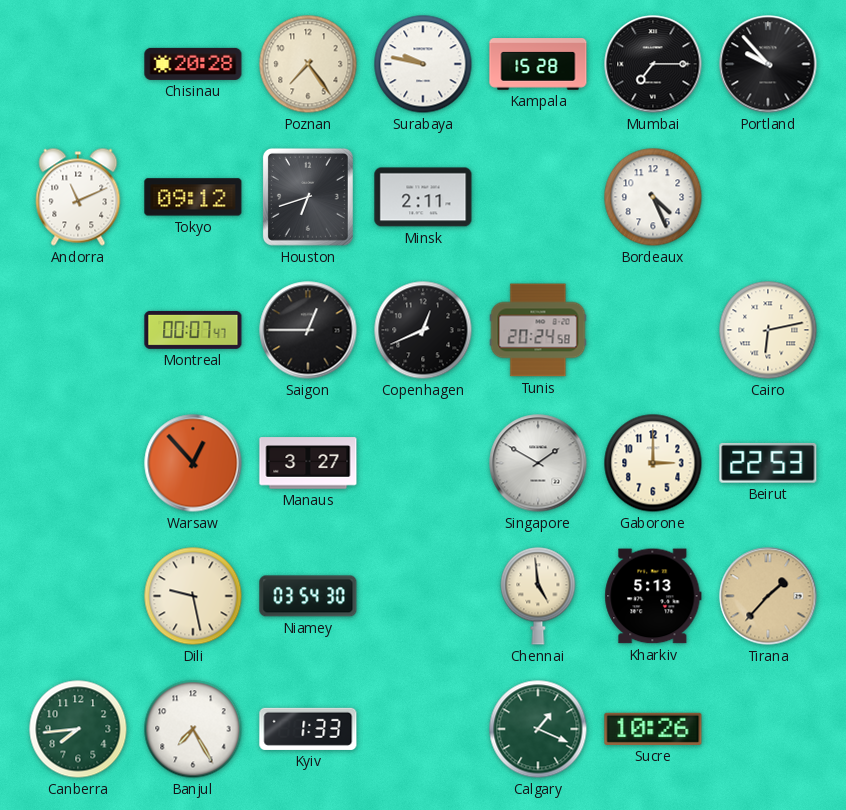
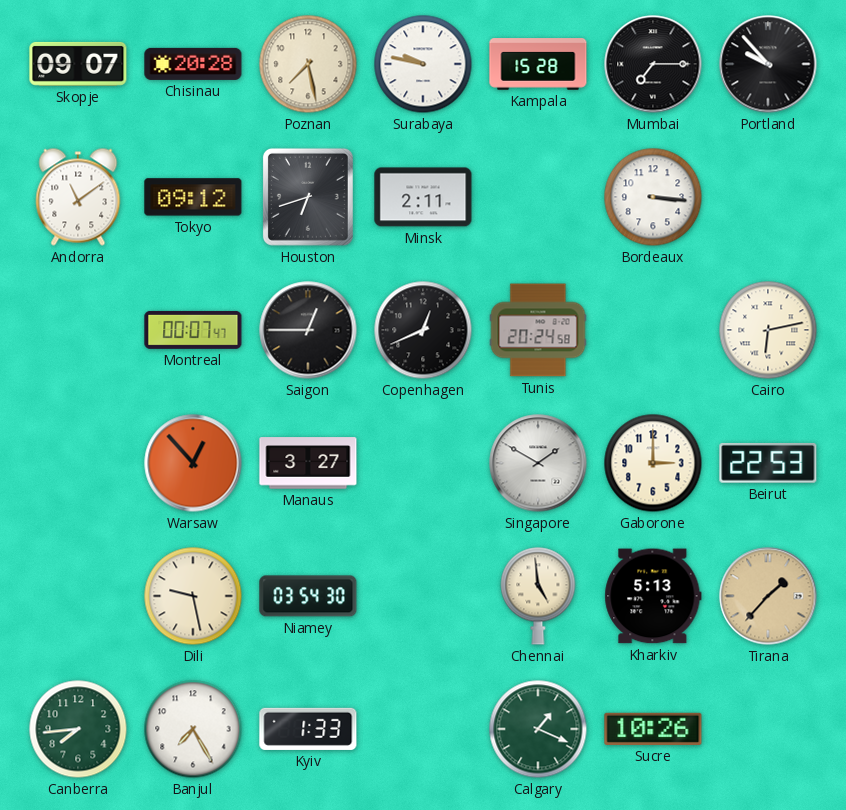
Skopje: none -> 09:07 (78, 64)
Poznan: 7:24 -> 7:28 (308, 64)
Andorra: 11:11 -> 11:09 (78, 197)
Bordeaux: 4:26 -> 3:16 (653, 197)
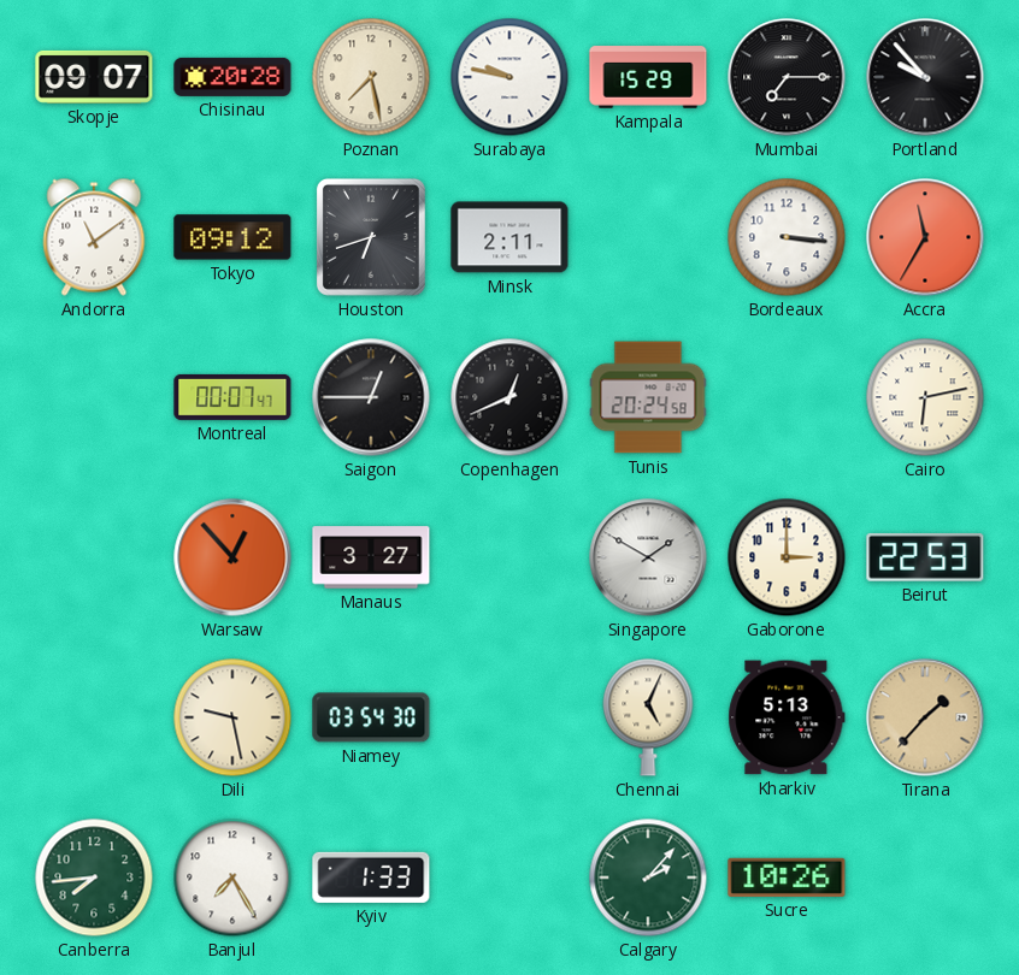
Kampala: 15:28 -> 15:29 (648, 77)
Accra: none -> 11:35 (925, 237)
Chennai: 4:59 -> 5:04 (648, 717)
Calgary: 1:19 -> 2:07 (648, 877)
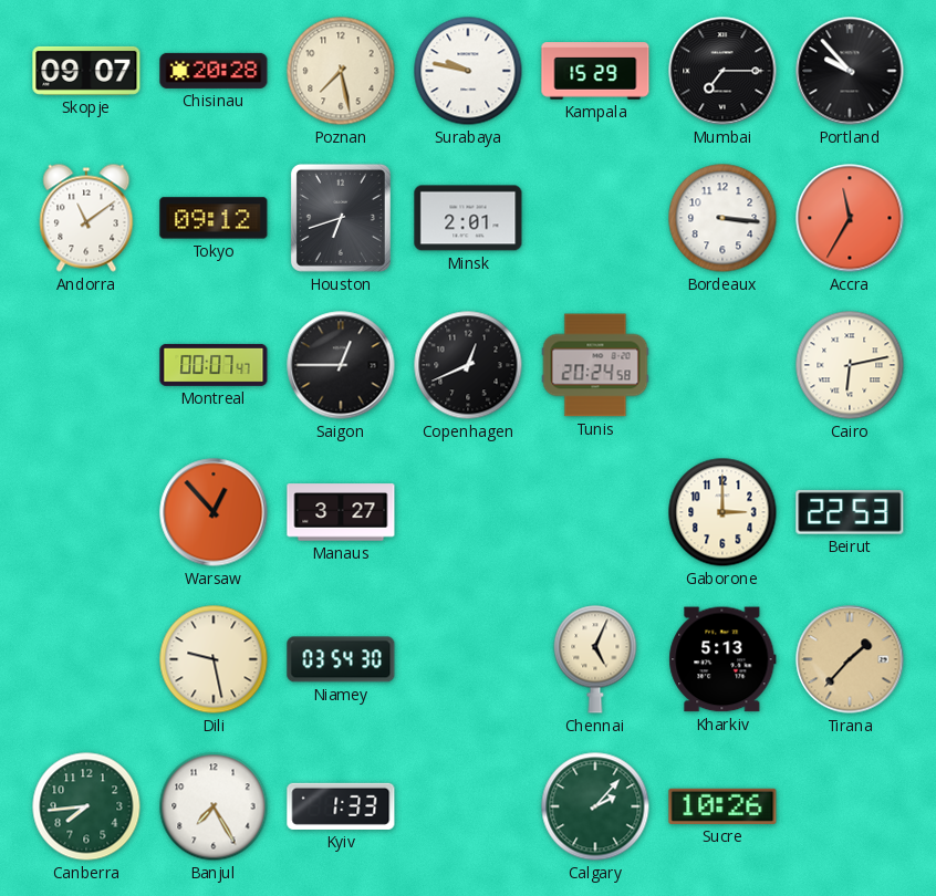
Minsk: 2:11 -> 2:01 (468, 218)
Singapore: 1:50 -> none (648, 557)
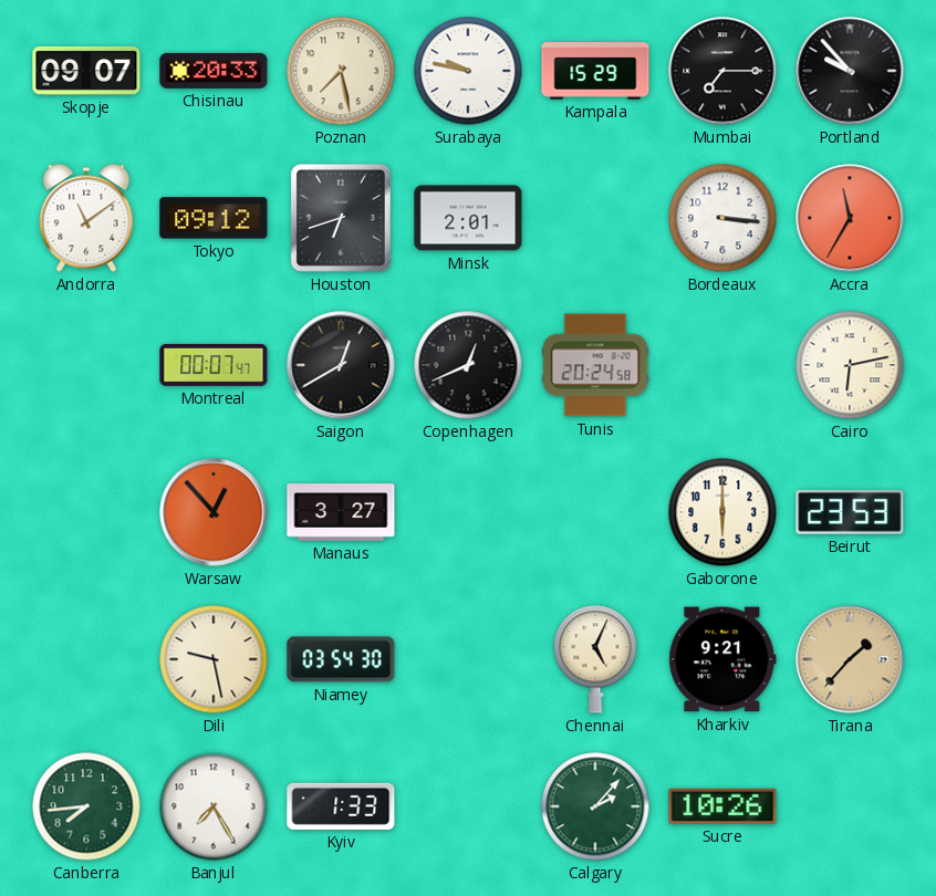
Chisinau: 20:28 -> 20:33 (214, 71)
Saigon: 12:45 -> 12:40 (341, 365)
Gaborone: 3:00 -> 6:00 (722, 512)
Beirut: 22:53 -> 23:53 (850, 512)
Kharkiv: 5:13 -> 9:21 (722, 659)
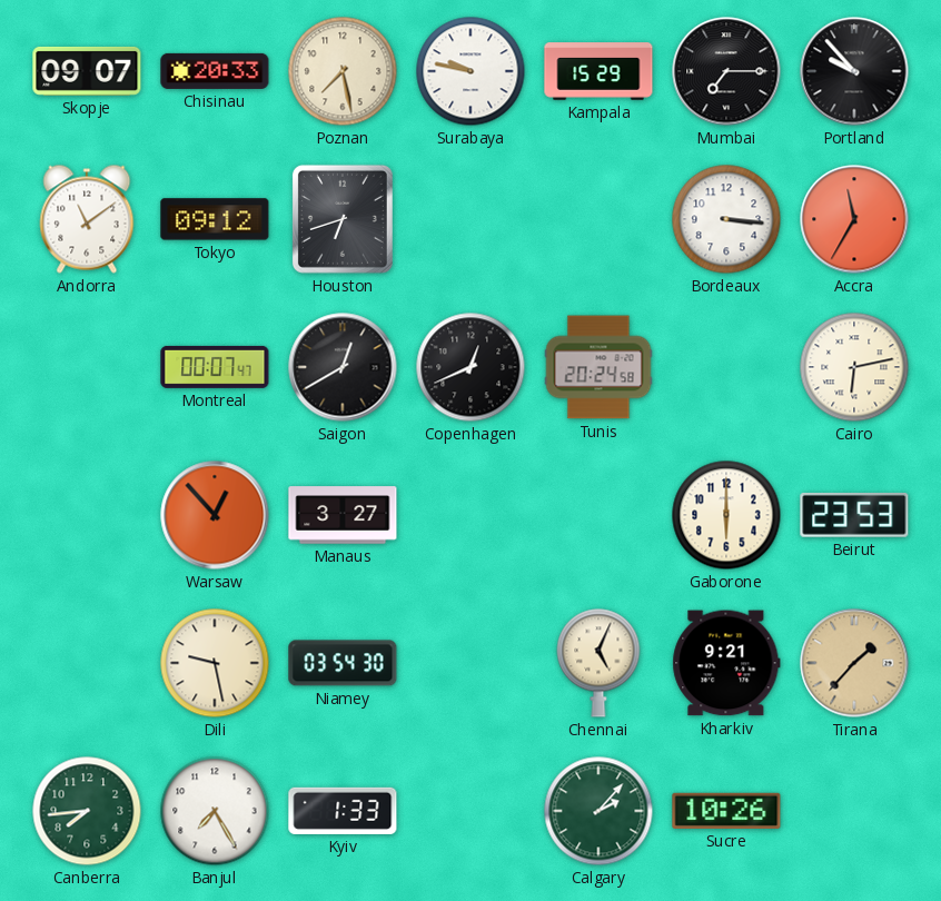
Minsk: 2:01 -> none (468, 218)
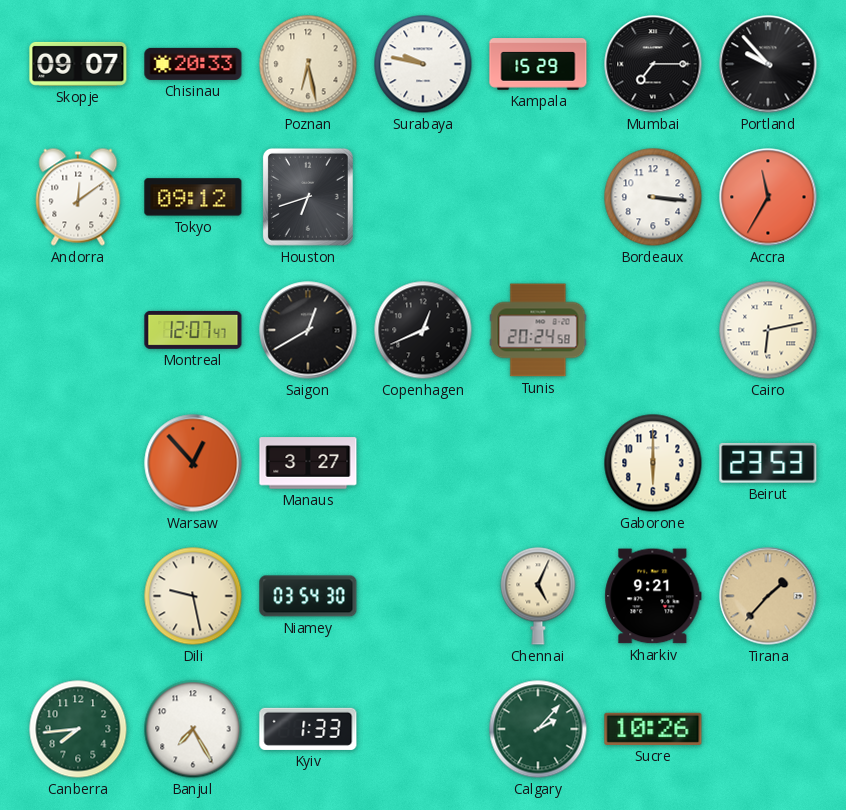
Poznan: 7:28 -> 6:28 (308, 64)
Andorra: 11:09 -> 12:09 (78, 197)
Montreal: 00:07 -> 12:07 (193, 330)
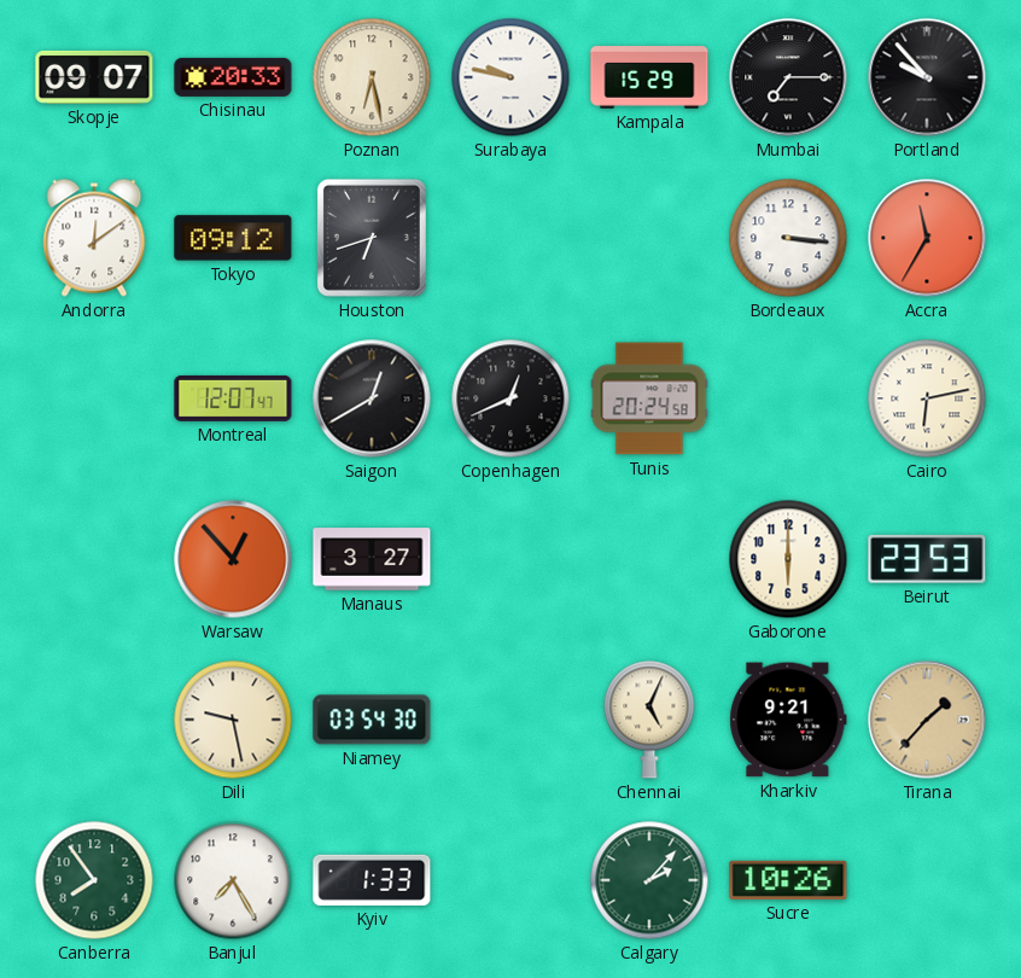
Canberra: 7:44 -> 7:54 (94, 880)
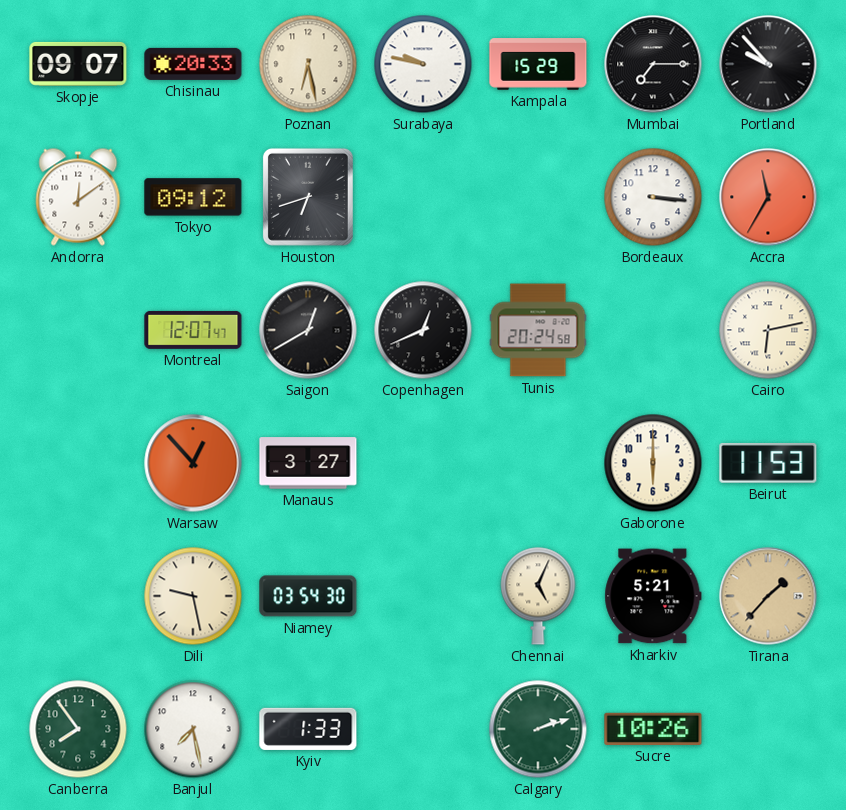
Beirut: 23:53 -> 11:53 (768, 463)
Kharkiv: 9:21 -> 5:21 (653, 596)
Banjul: 7:25 -> 7:28 (193, 729)
Calgary: 2:07 -> 2:12 (538, 729)
